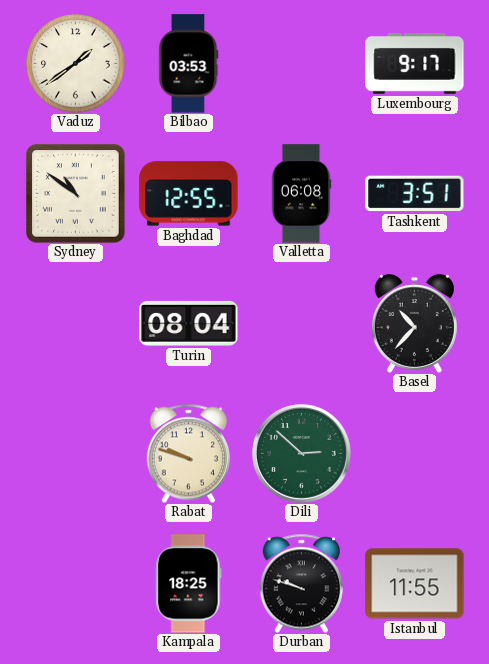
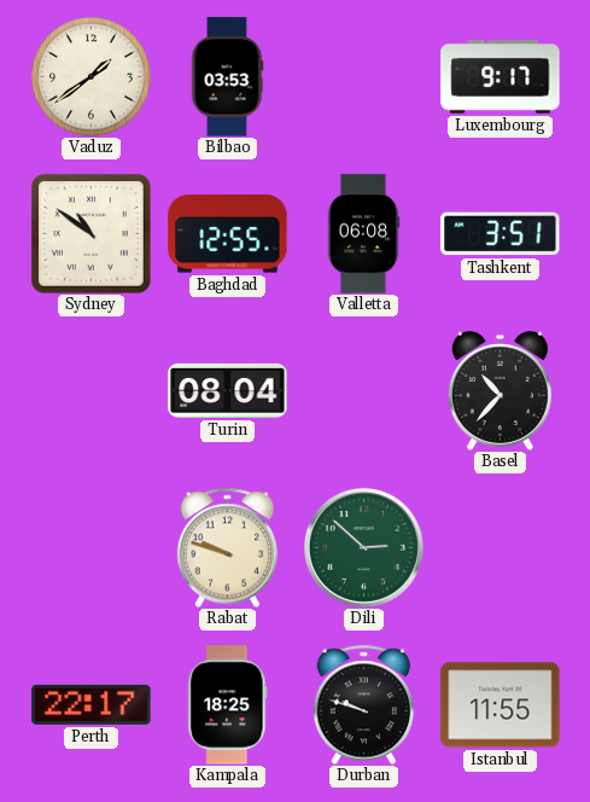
Perth: none -> 22:17 (92, 704)
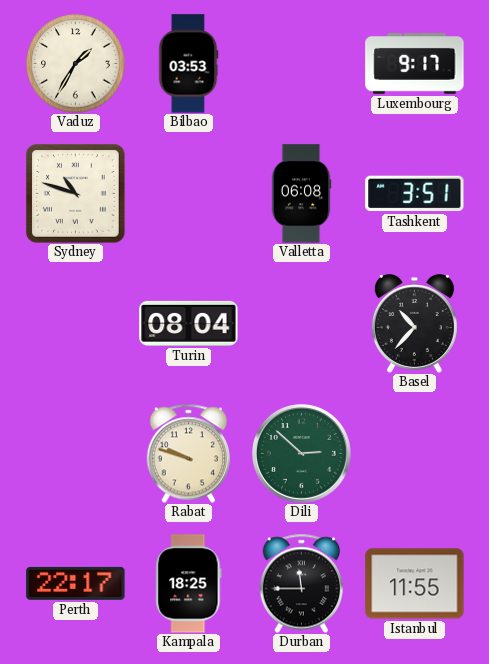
Vaduz: 1:39 -> 1:35 (76, 64)
Sydney: 10:51 -> 10:48 (76, 194)
Baghdad: 12:55 -> none (228, 234)
Durban: 9:48 -> 11:45 (302, 583)
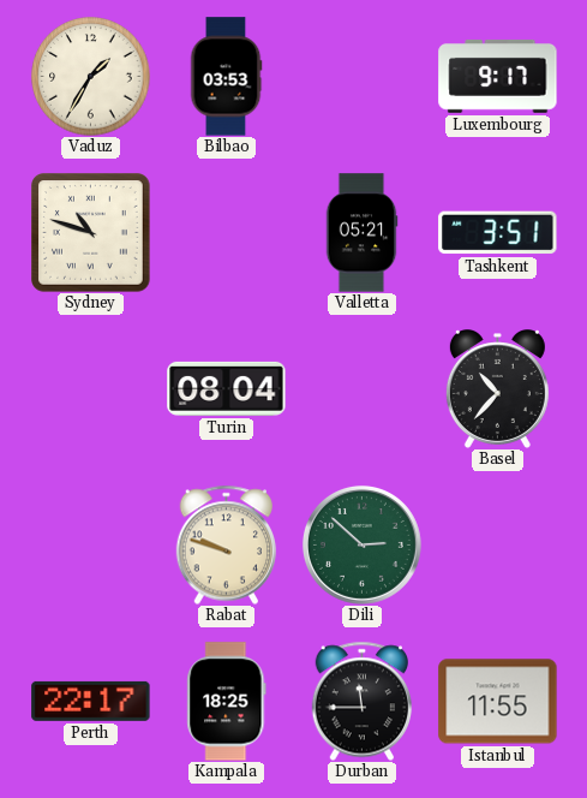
Valletta: 06:08 -> 05:21 (361, 233)
